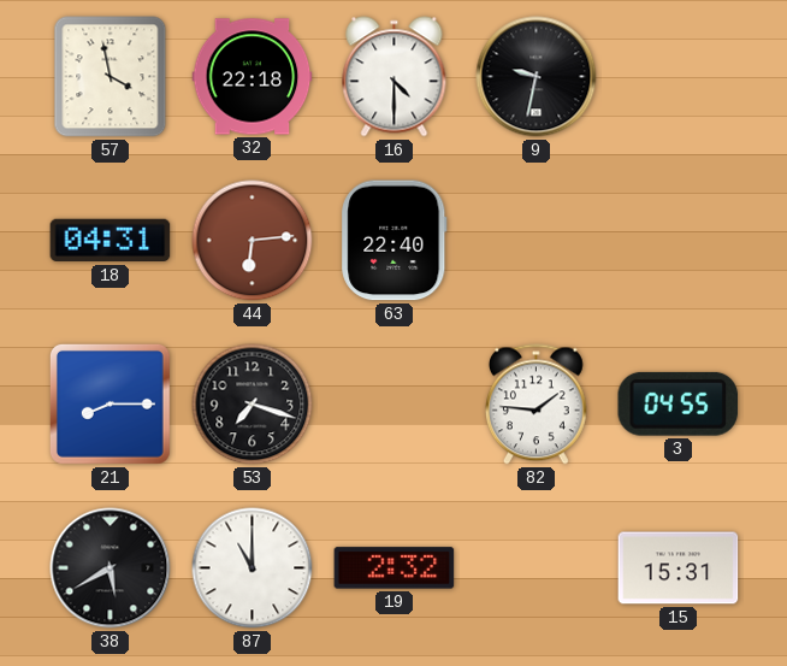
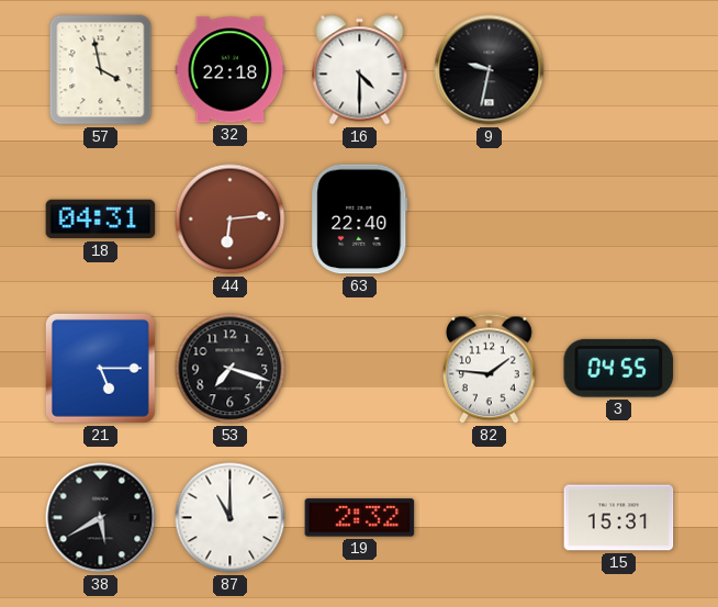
21: 8:15 -> 5:15 (100, 368)
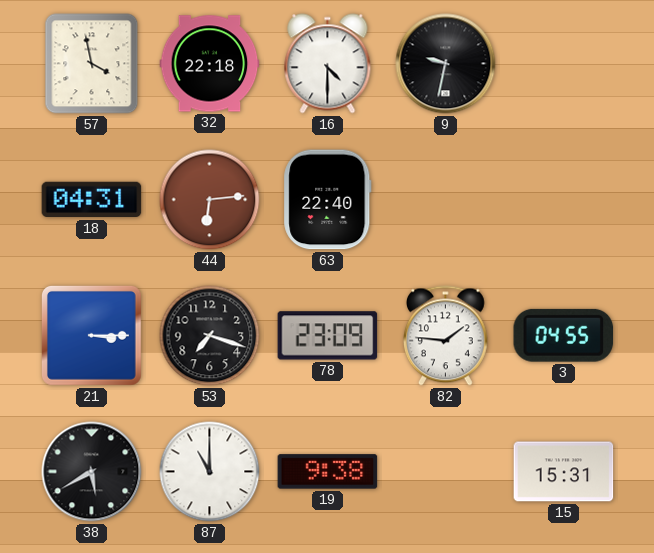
21: 5:15 -> 3:15 (91, 335)
78: none -> 23:09 (328, 336)
19: 2:32 -> 9:38 (328, 472)
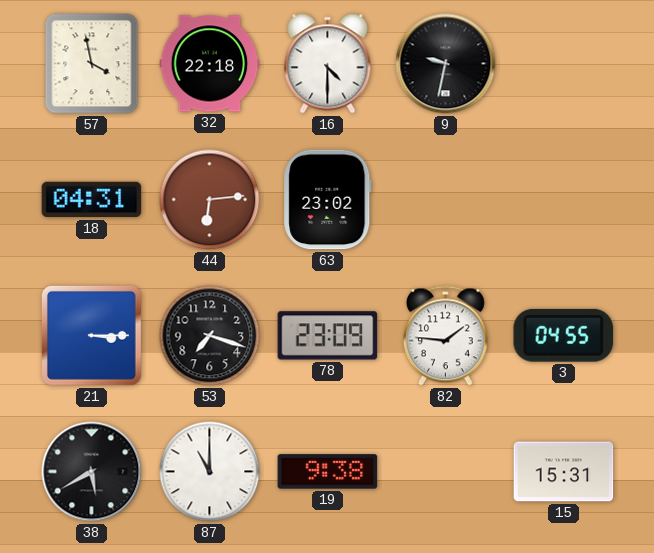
63: 22:40 -> 23:02 (328, 200)
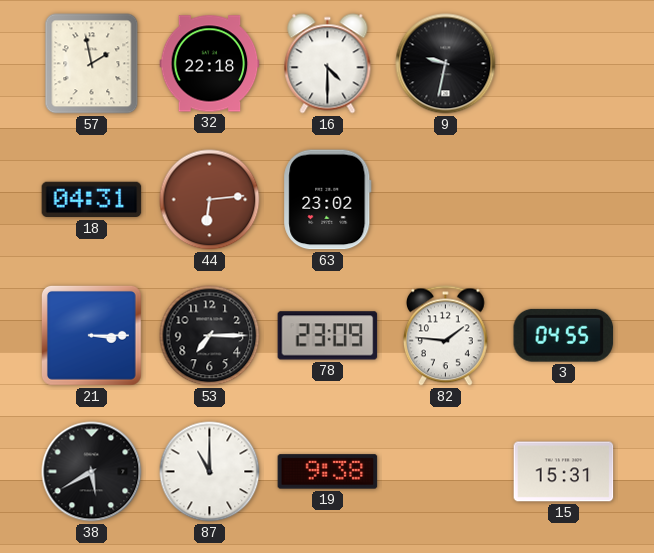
57: 3:58 -> 1:58 (92, 64)
53: 7:18 -> 7:15 (210, 336)
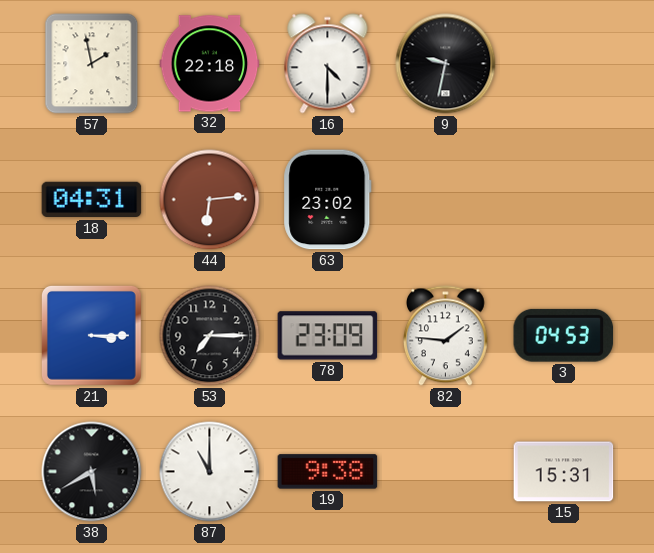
3: 04:55 -> 04:53 (564, 335)
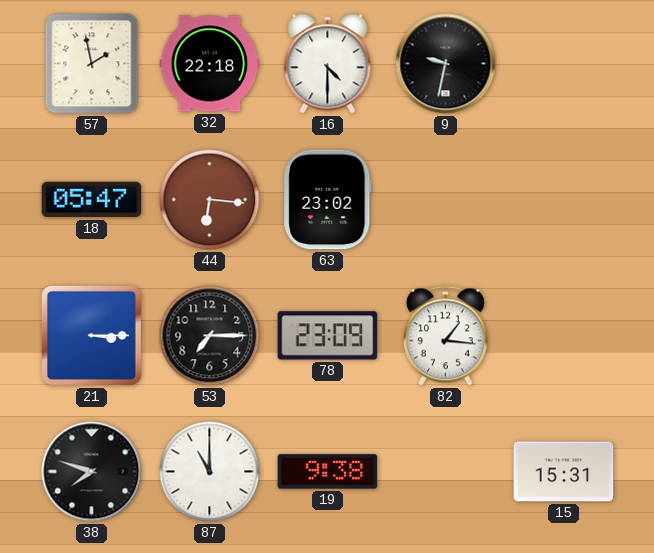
18: 04:31 -> 05:47 (92, 200)
44: 6:14 -> 6:16 (210, 200)
82: 1:46 -> 1:16 (445, 336)
3: 04:53 -> none (564, 335)
38: 5:40 -> 7:48 (92, 472)
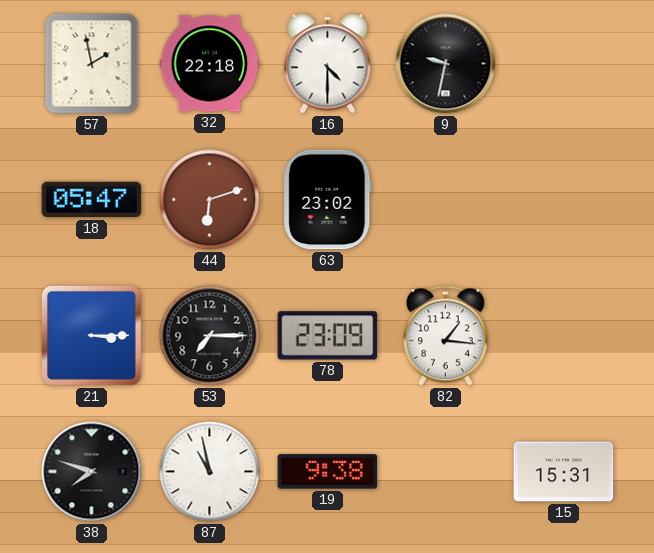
44: 6:16 -> 6:12 (210, 200)
87: 11:00 -> 10:58 (210, 472)
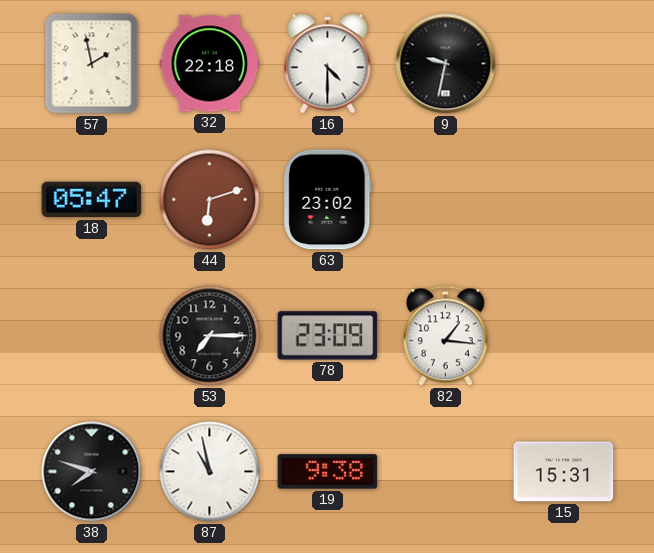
21: 3:15 -> none (91, 335)
